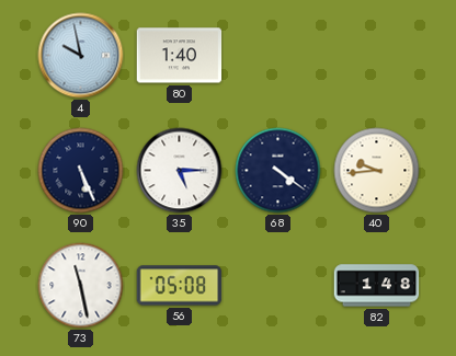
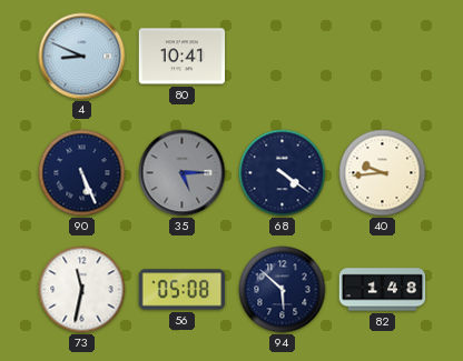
4: 9:58 -> 8:49 (82, 57)
80: 1:40 -> 10:41 (183, 57)
35 dial: white -> grey (183, 173)
73: 11:28 -> 11:32 (82, 290)
94: none -> 5:52 (283, 290)
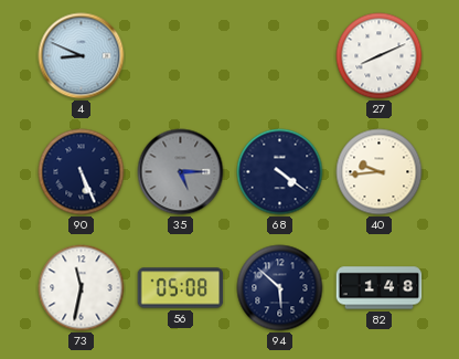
80: 10:41 -> none (183, 57)
27: none -> 8:11 (380, 56)
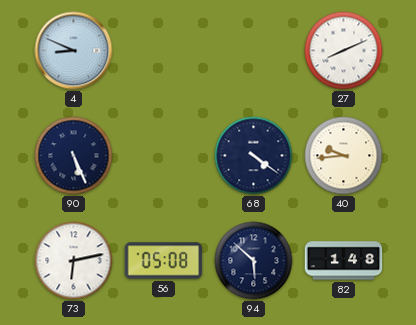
35: 5:15 -> none (181, 172)
73: 11:32 -> 6:13 (74, 261)
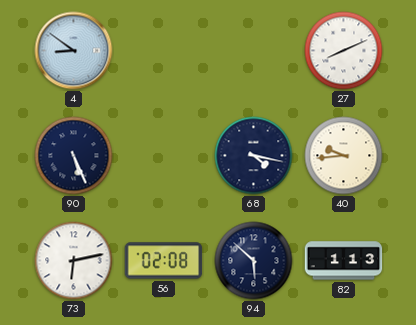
4: 8:49 -> 8:51 (74, 51)
68: 4:21 -> 4:17 (254, 156)
56: 05:08 -> 02:08 (164, 261)
82: 1:48 -> 1:13 (344, 261)
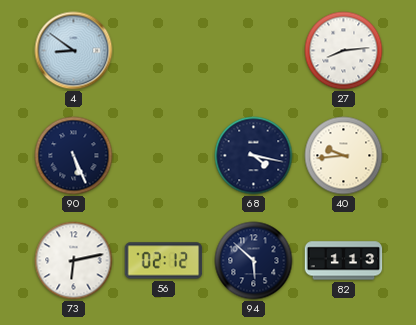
27: 8:11 -> 8:14 (344, 51)
56: 02:08 -> 02:12 (164, 261)
